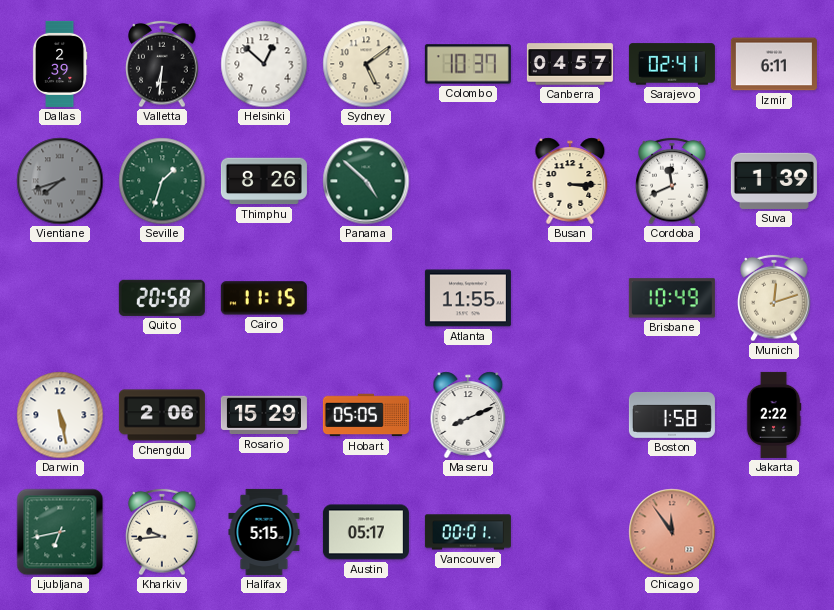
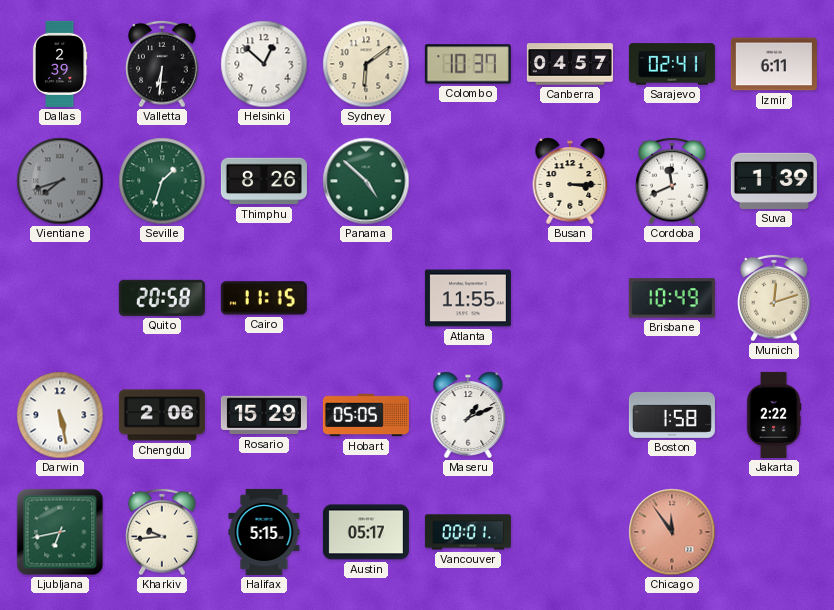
Sydney: 5:09 -> 6:09 (366, 64)
Maseru: 8:11 -> 1:11 (468, 415)
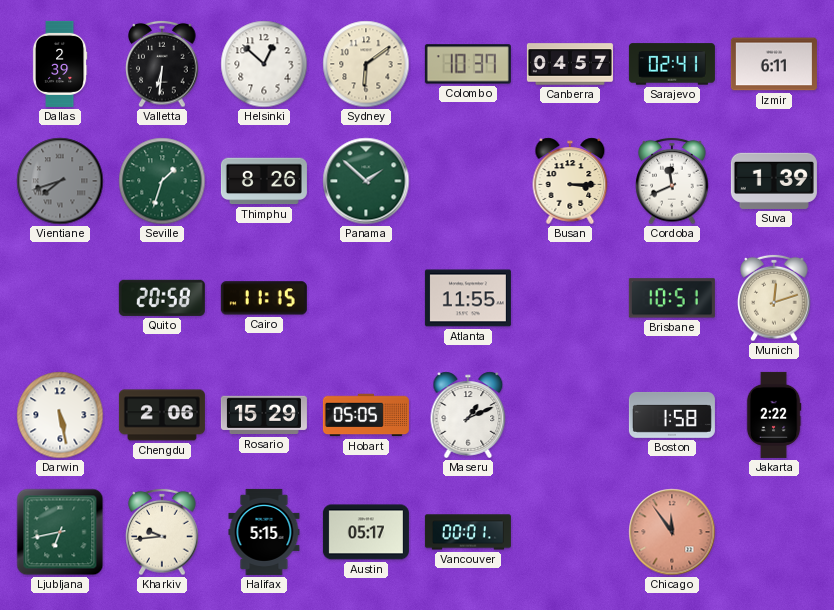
Panama: 4:52 -> 1:52 (366, 181)
Brisbane: 10:49 -> 10:51 (672, 298)
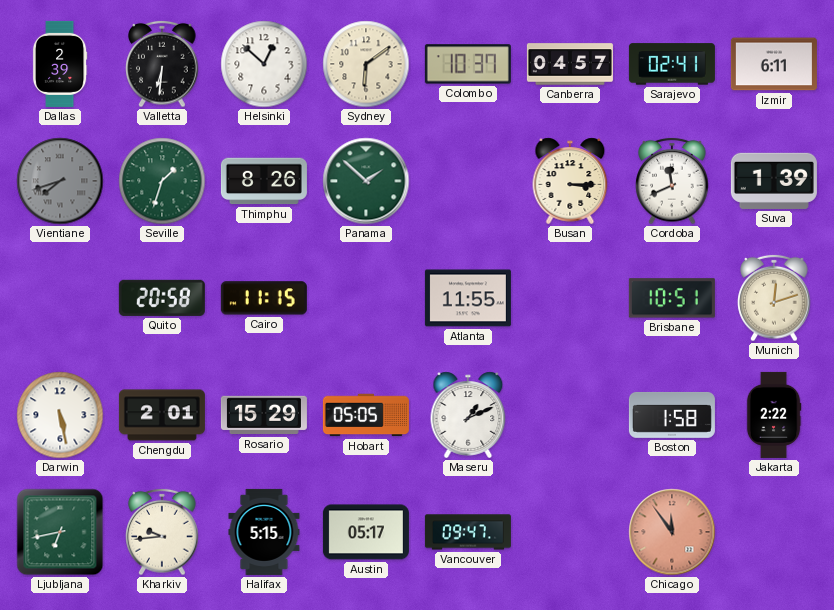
Chengdu: 2:06 -> 2:01 (162, 415)
Vancouver: 00:01 -> 09:47 (468, 532)
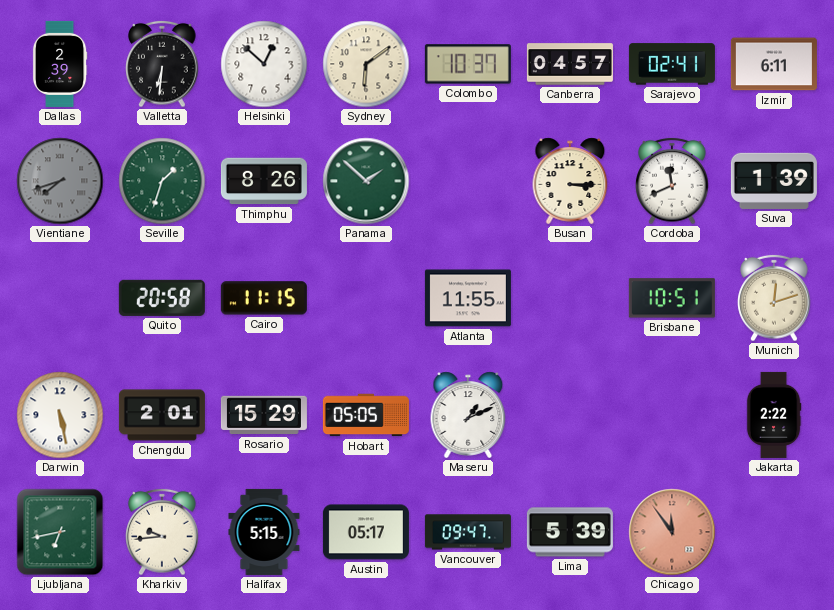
Boston: 1:58 -> none (672, 415)
Lima: none -> 5:39 (570, 532)
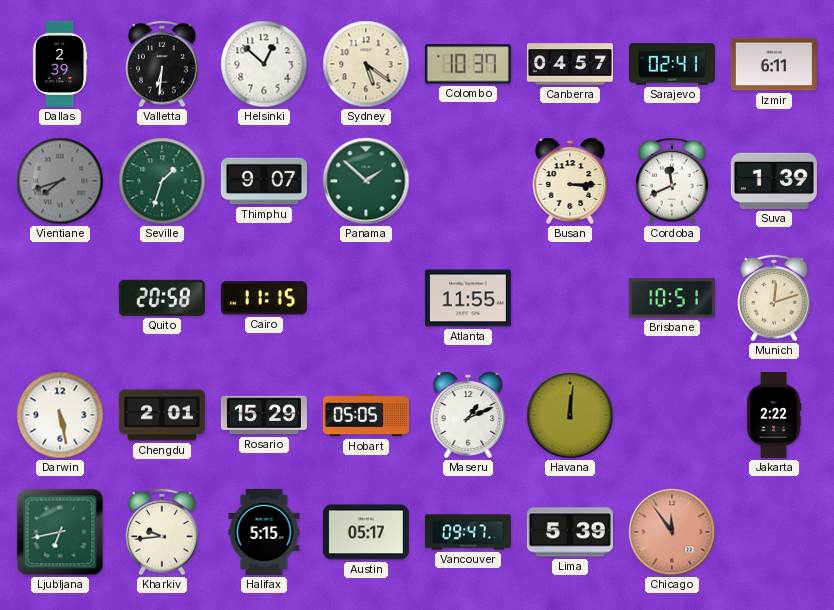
Sydney: 6:09 -> 5:21 (366, 64)
Thimphu: 8:26 -> 9:07 (264, 181)
Havana: none -> 12:01 (570, 415)
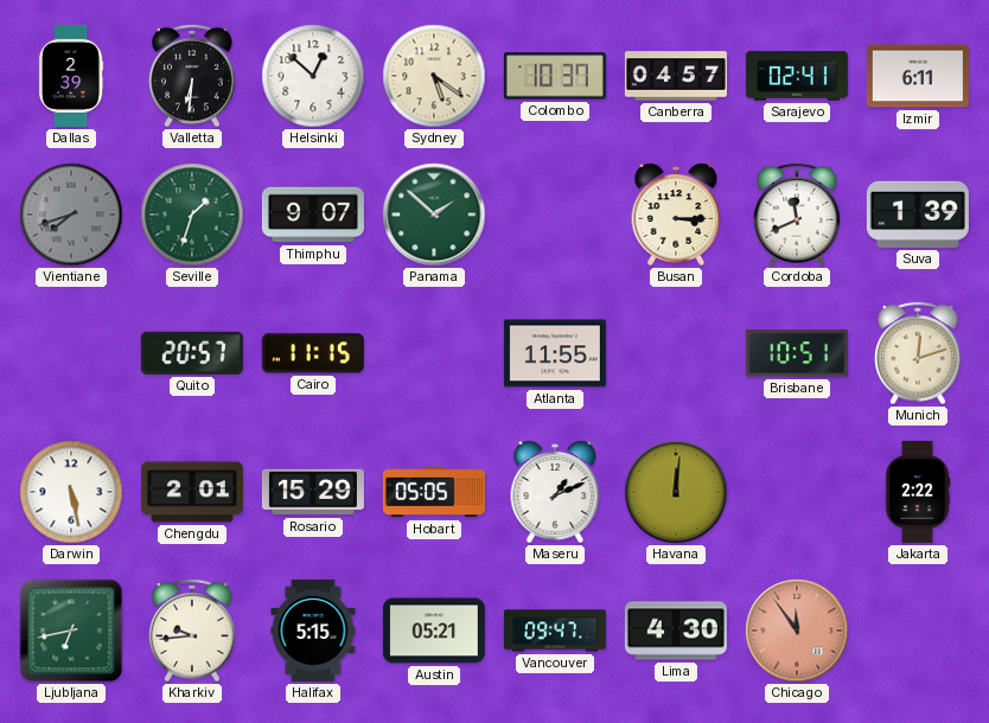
Quito: 20:58 -> 20:57 (192, 353)
Austin: 05:17 -> 05:21 (434, 631)
Lima: 5:39 -> 4:30 (676, 631)
